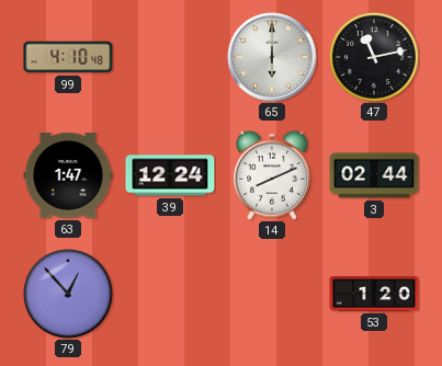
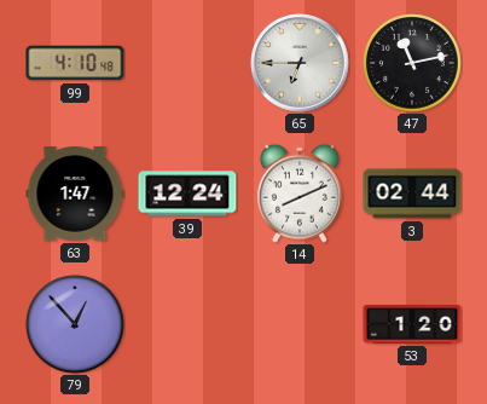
65: 6:00 -> 6:45 (300, 63)
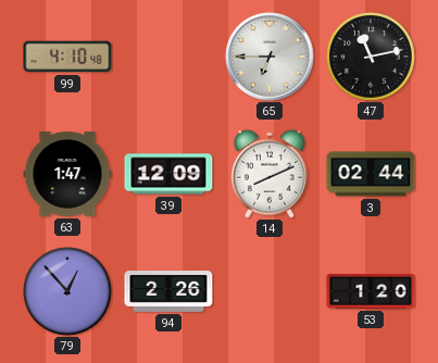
39: 12:24 -> 12:09 (168, 174)
94: none -> 2:26 (168, 292)
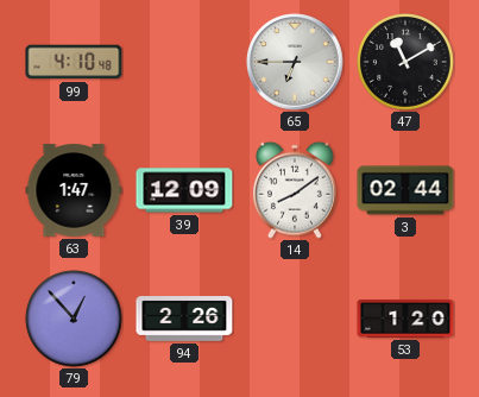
47: 11:13 -> 11:10 (406, 63)
14: 8:11 -> 8:09 (295, 190)
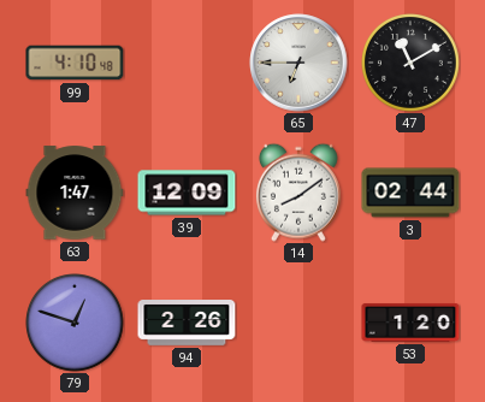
79: 12:53 -> 12:48 (76, 324)
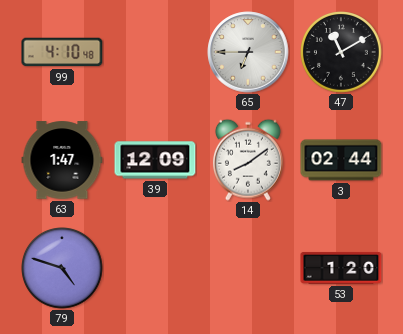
79: 12:48 -> 4:48 (63, 269)
94: 2:26 -> none (187, 324)
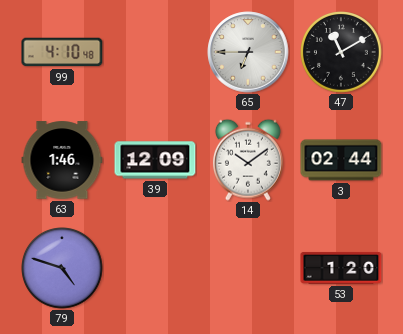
63: 1:47 -> 1:46 (62, 160)
14: 8:09 -> 10:09 (248, 160)
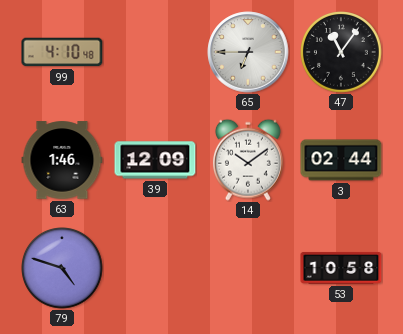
47: 11:10 -> 11:06 (342, 53)
53: 1:20 -> 10:58 (341, 268)
